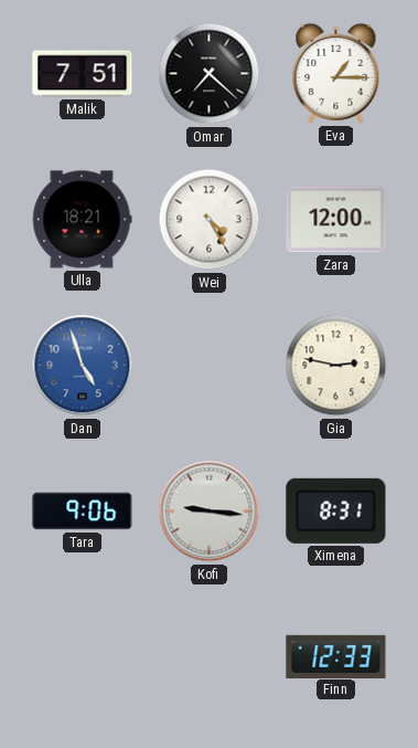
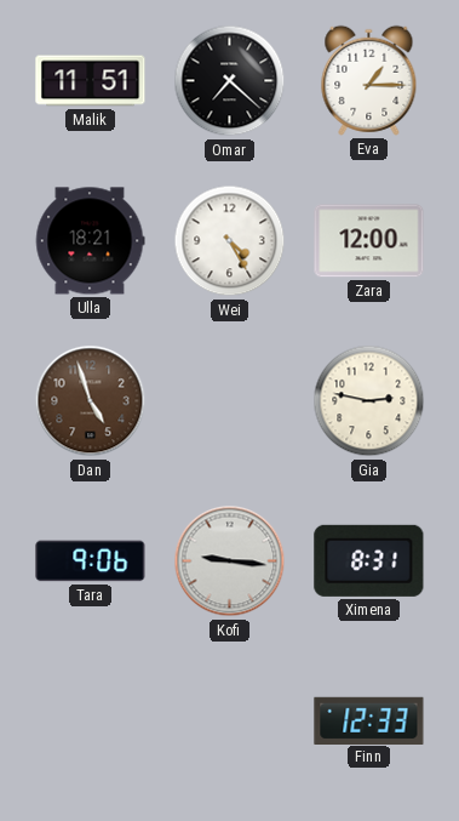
Malik: 7:51 -> 11:51 (91, 81)
Dan dial: blue -> brown (91, 401)
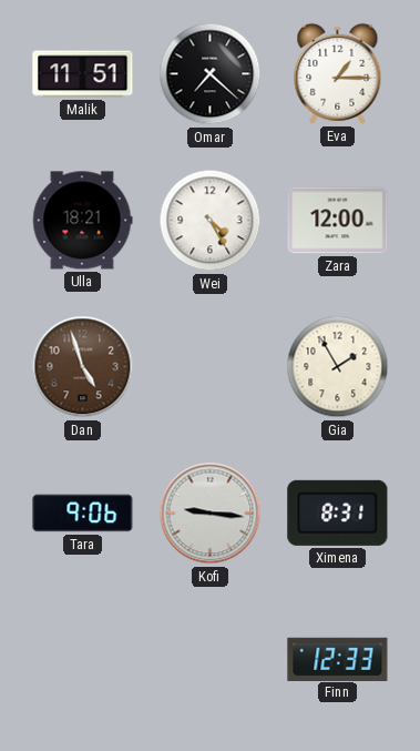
Gia: 2:47 -> 1:55 (338, 367)
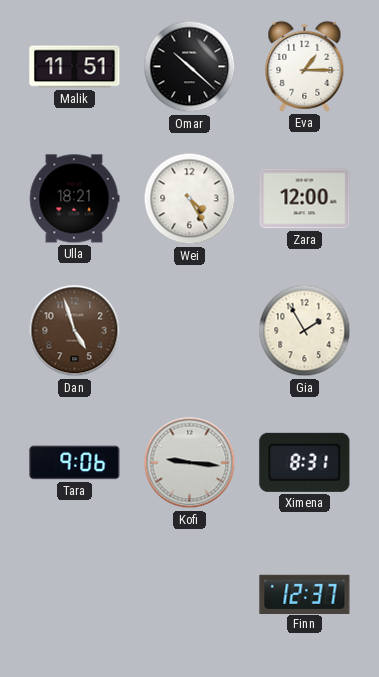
Omar: 7:22 -> 10:22 (190, 67)
Finn: 12:33 -> 12:37 (305, 594)
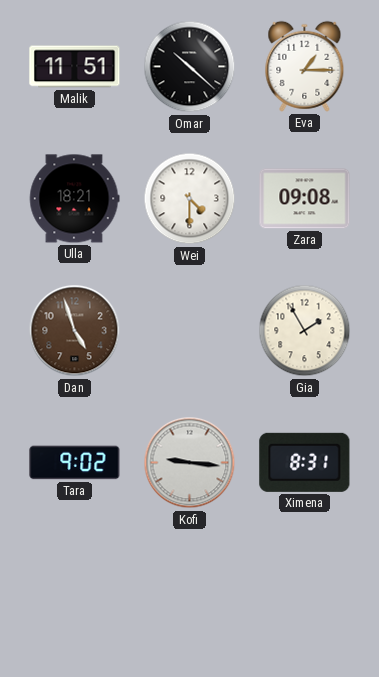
Wei: 4:25 -> 4:30 (190, 199)
Zara: 12:00 -> 09:08 (305, 199)
Tara: 9:06 -> 9:02 (75, 463)
Finn: 12:37 -> none (305, 594)
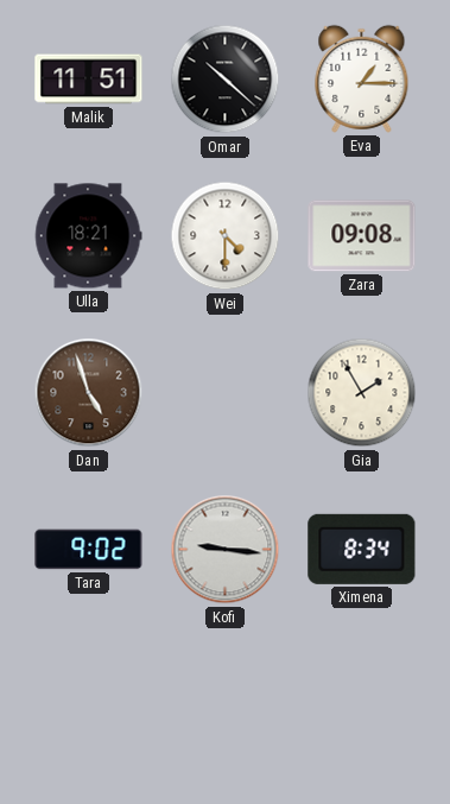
Ximena: 8:31 -> 8:34 (362, 549)
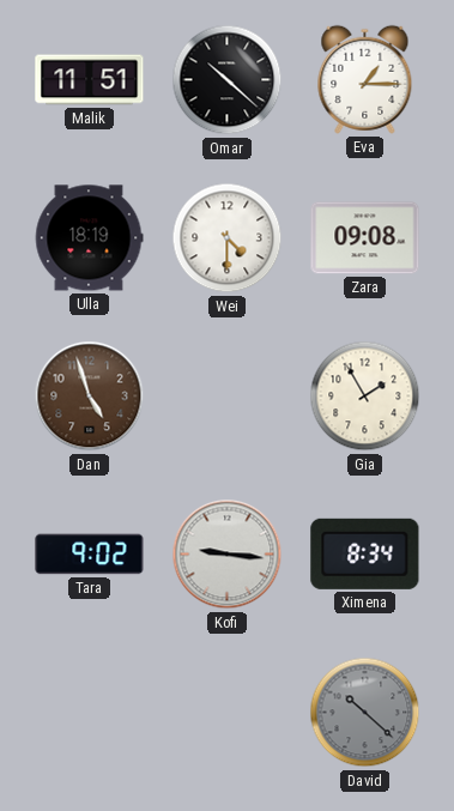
Ulla: 18:21 -> 18:19 (89, 238)
David: none -> 10:22 (365, 713)
